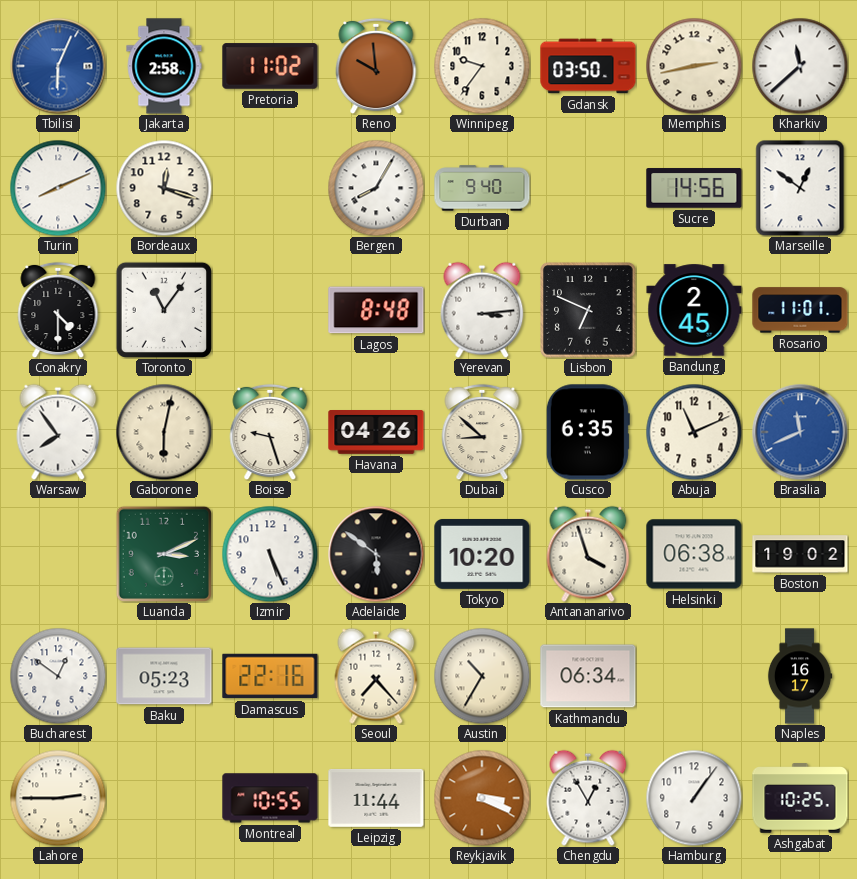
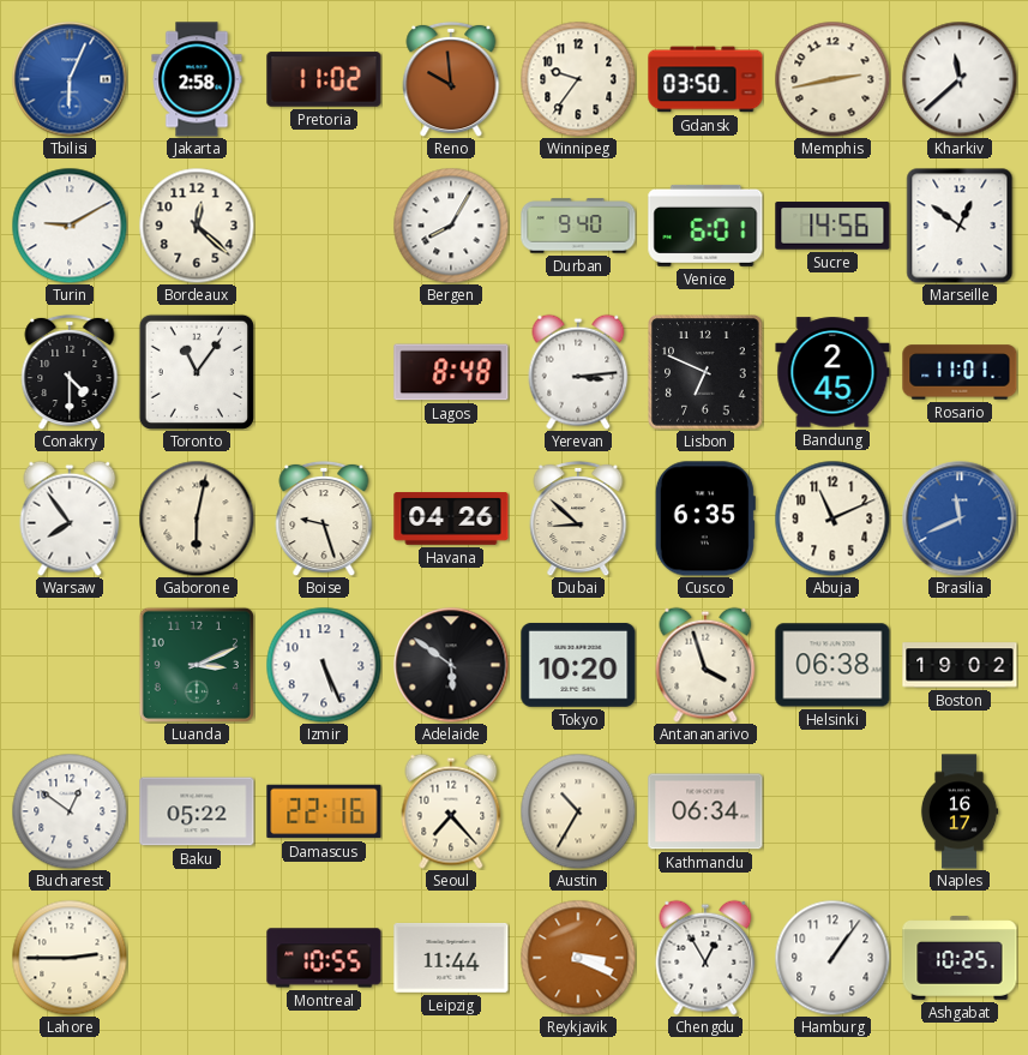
Turin: 8:11 -> 9:10 (70, 226)
Bordeaux: 12:18 -> 12:22 (197, 226)
Venice: none -> 6:01 (705, 226)
Baku: 05:23 -> 05:22 (197, 811)
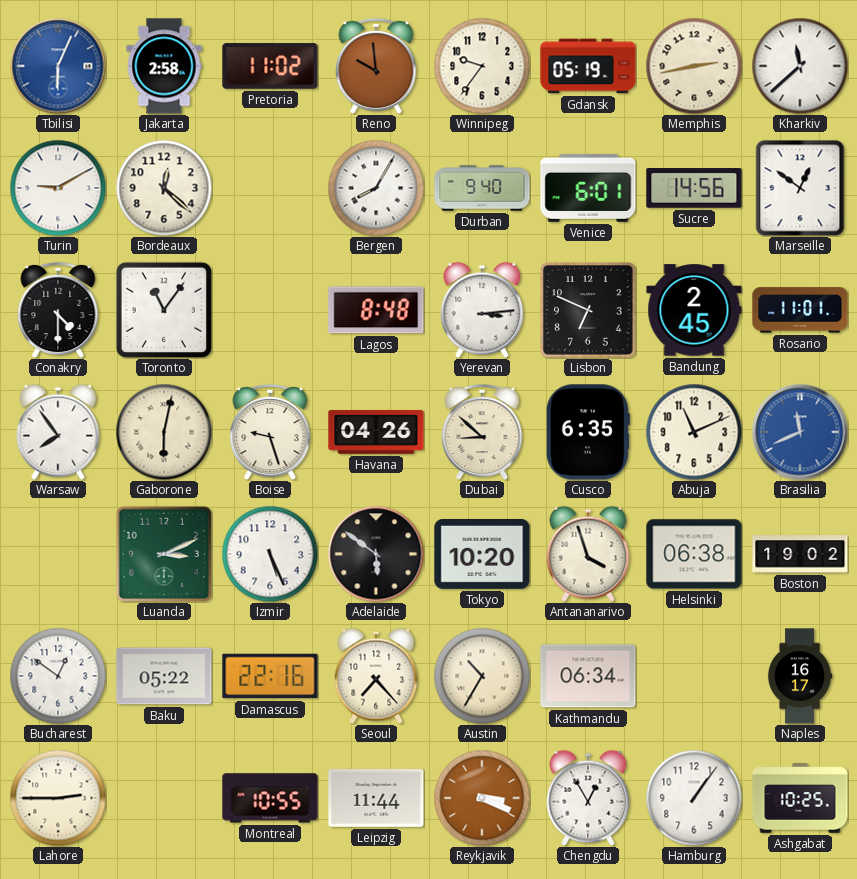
Gdansk: 03:50 -> 05:19 (588, 66)
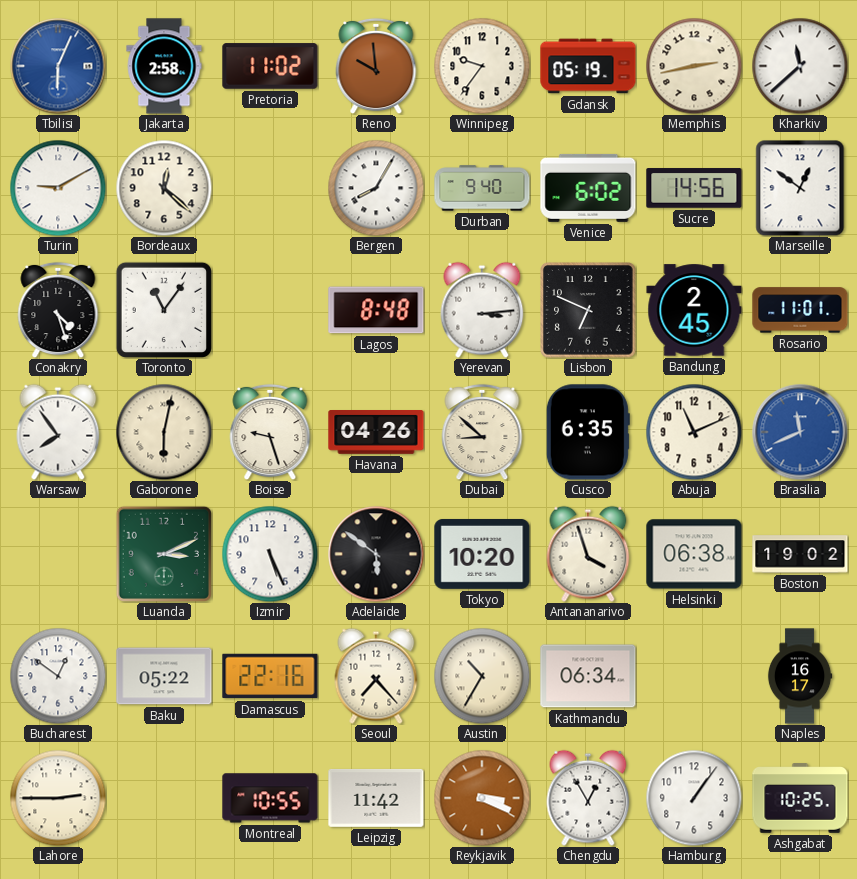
Venice: 6:01 -> 6:02 (588, 188)
Conakry: 4:30 -> 4:27 (58, 310)
Leipzig: 11:44 -> 11:42 (376, 798)
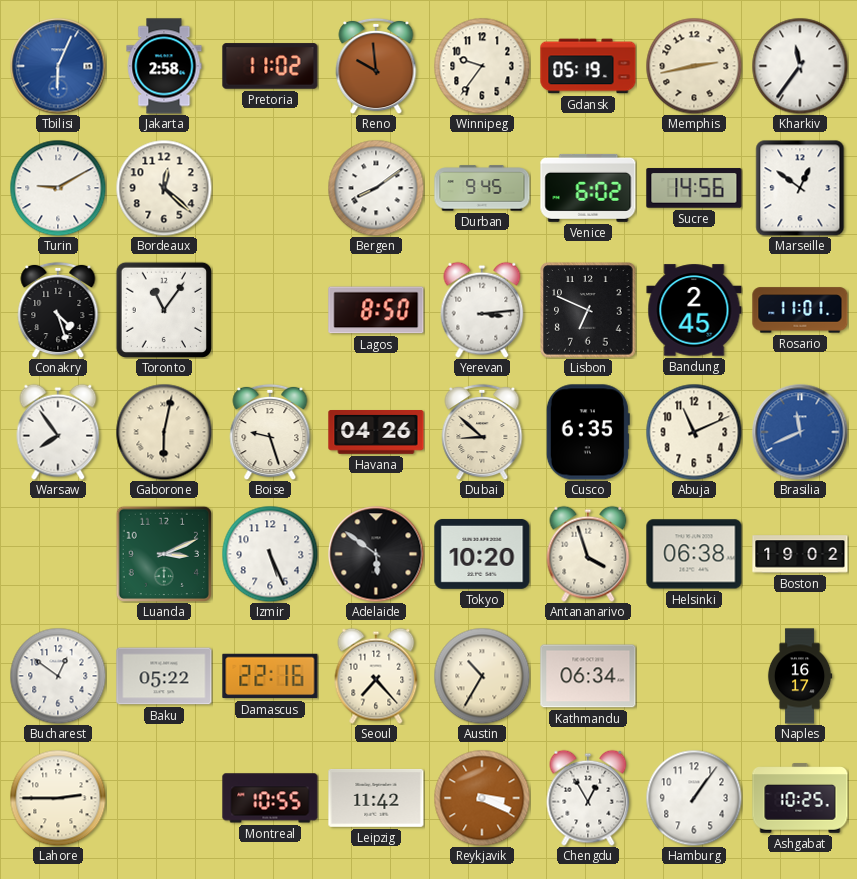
Kharkiv: 11:38 -> 11:36 (800, 66)
Bergen: 8:05 -> 8:09 (376, 188)
Durban: 9:40 -> 9:45 (482, 188)
Lagos: 8:48 -> 8:50 (376, 310)
